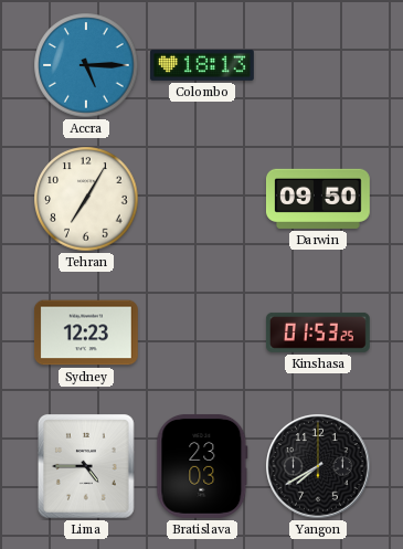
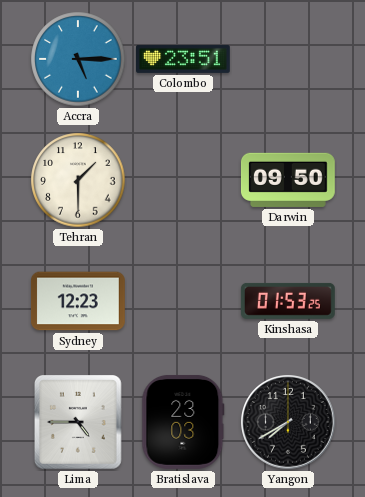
Colombo: 18:13 -> 23:51 (184, 59)
Tehran: 7:05 -> 1:30 (78, 180)
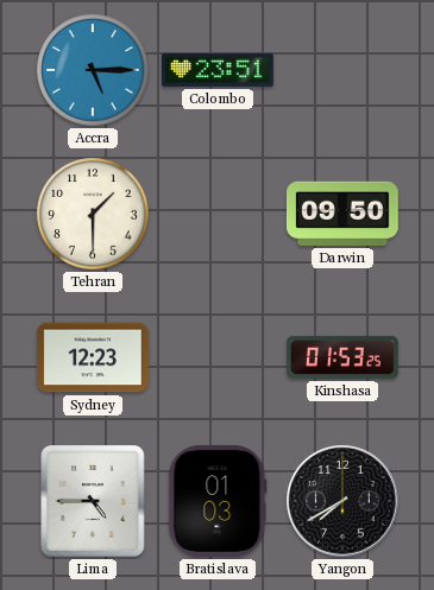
Bratislava: 23:03 -> 01:03 (218, 501)
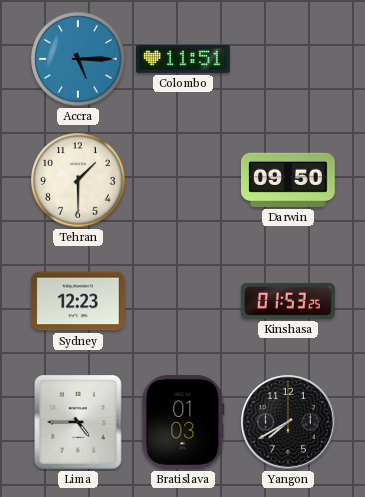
Colombo: 23:51 -> 11:51 (184, 59)
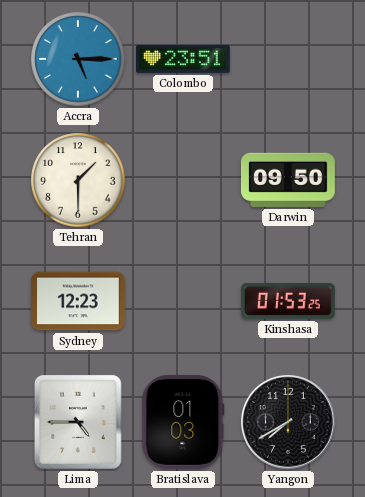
Colombo: 11:51 -> 23:51 (184, 59)
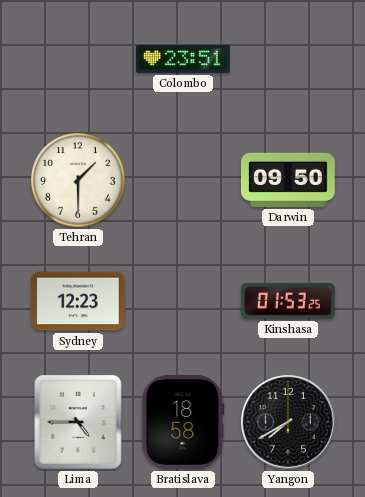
Accra: 5:15 -> none (78, 59)
Bratislava: 01:03 -> 18:58 (183, 422)
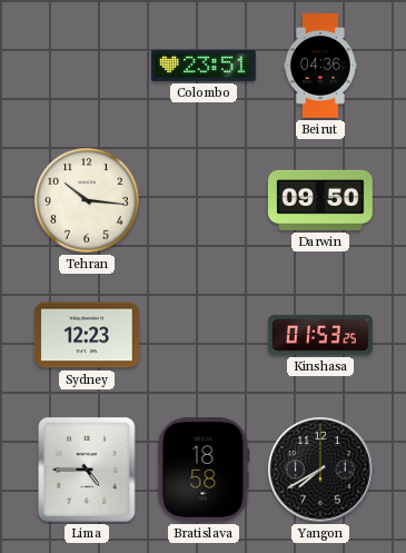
Beirut: none -> 04:36 (320, 67)
Tehran: 1:30 -> 10:16 (87, 200)
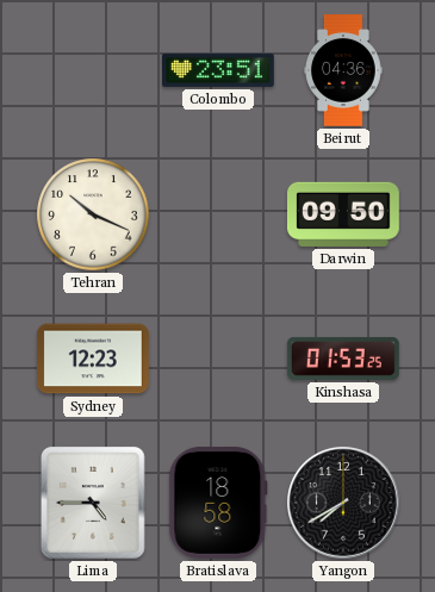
Tehran: 10:16 -> 10:19 (93, 214)
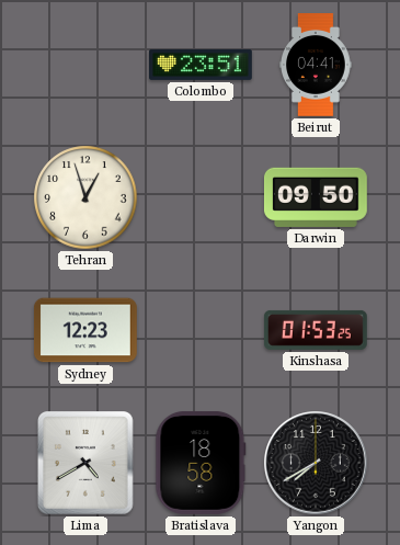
Beirut: 04:36 -> 04:41 (316, 66)
Tehran: 10:19 -> 12:57 (85, 197)
Lima: 4:45 -> 4:40 (85, 464)
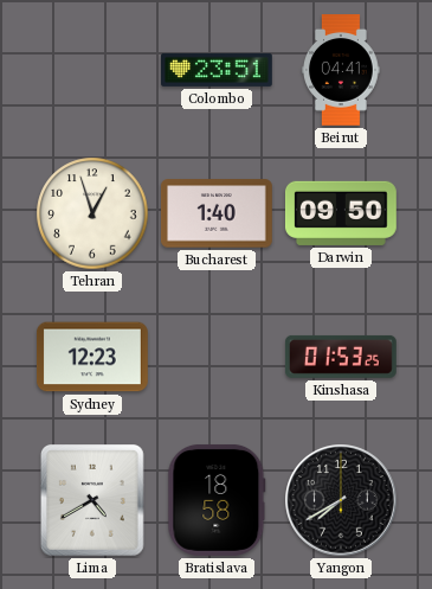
Bucharest: none -> 1:40 (217, 213)
